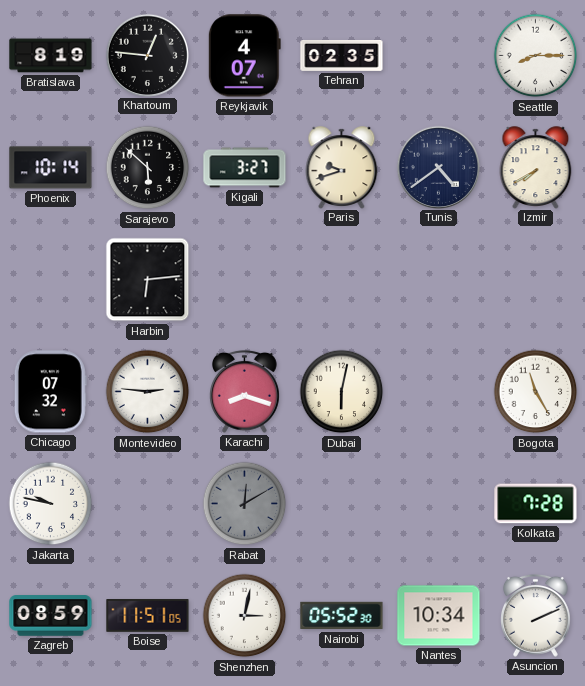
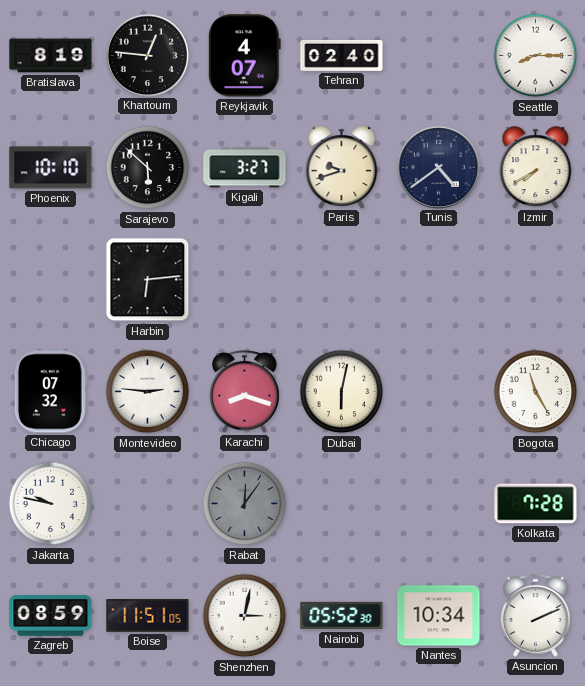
Tehran: 02:35 -> 02:40 (342, 55)
Phoenix: 10:14 -> 10:10 (51, 168)
Rabat: 12:10 -> 12:06 (245, 504)
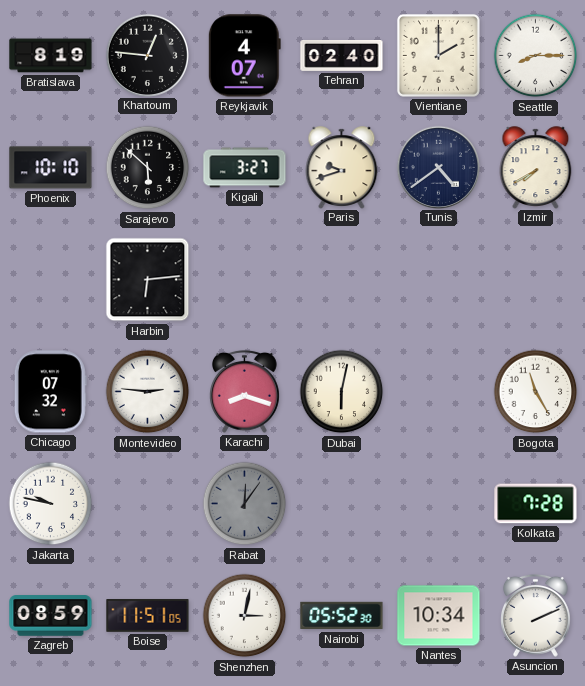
Vientiane: none -> 2:00 (438, 55)
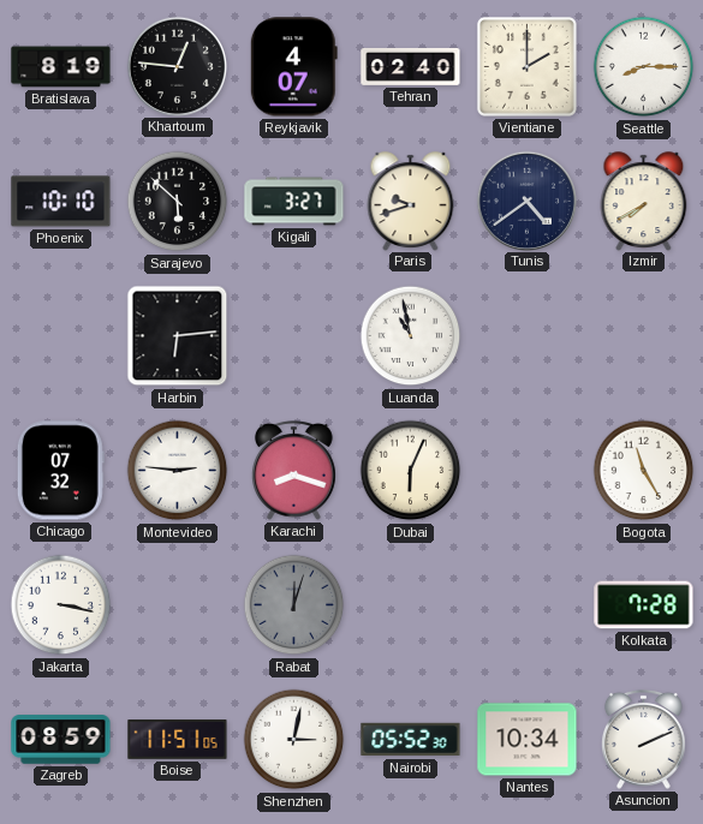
Luanda: none -> 10:58 (411, 336)
Dubai: 6:02 -> 6:04 (411, 471)
Jakarta: 9:47 -> 3:17 (61, 605)
Rabat: 12:06 -> 12:03 (294, 605)
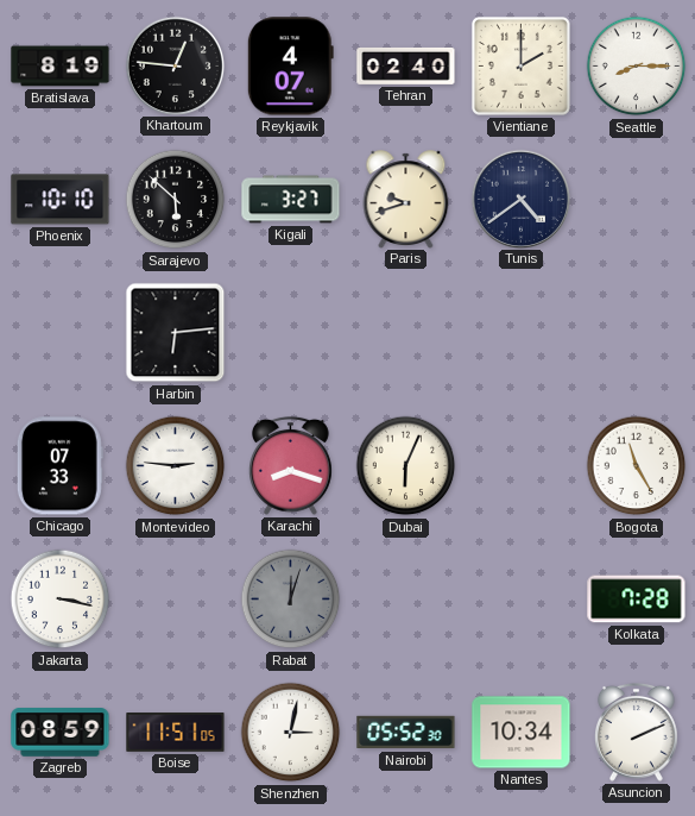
Izmir: 7:40 -> none (644, 201)
Luanda: 10:58 -> none (411, 336)
Chicago: 07:32 -> 07:33 (59, 466)
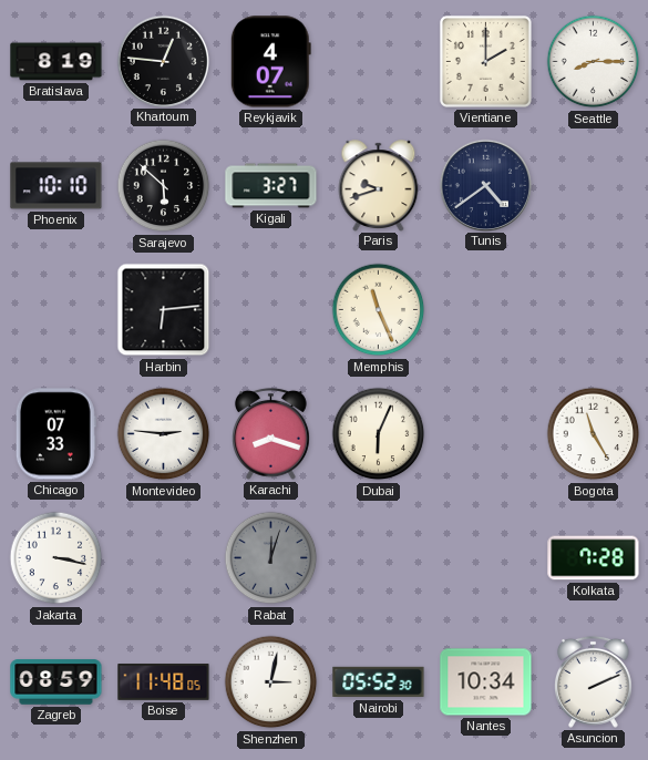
Tehran: 02:40 -> none (406, 65)
Memphis: none -> 11:26 (379, 310)
Boise: 11:51 -> 11:48 (164, 682)
